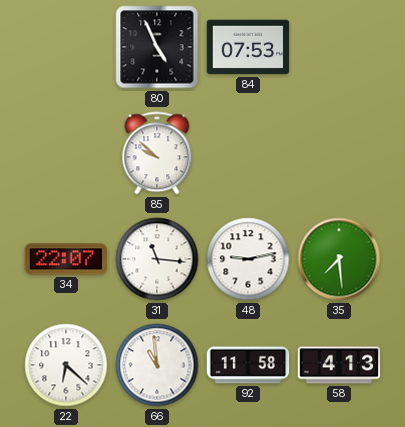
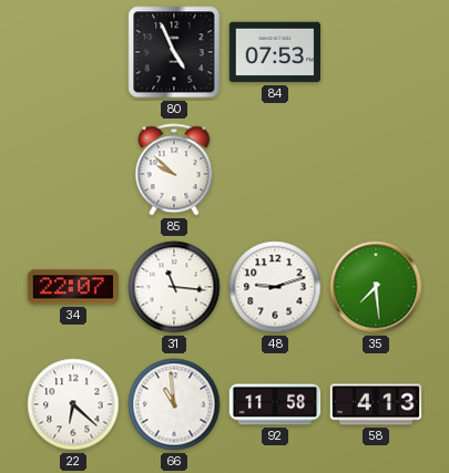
48: 9:13 -> 9:12 (275, 287)
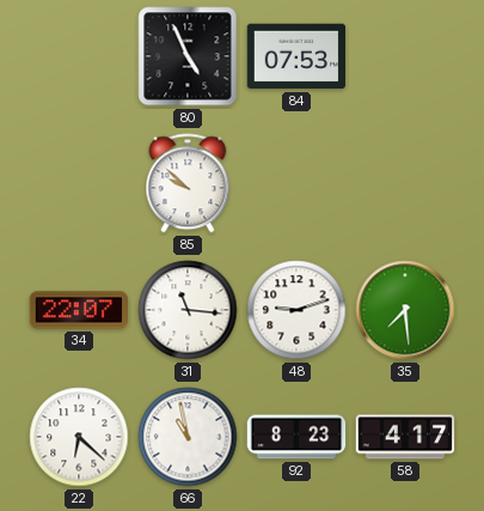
66: 10:59 -> 10:58 (188, 437)
92: 11:58 -> 8:23 (296, 437)
58: 4:13 -> 4:17 (405, 437)
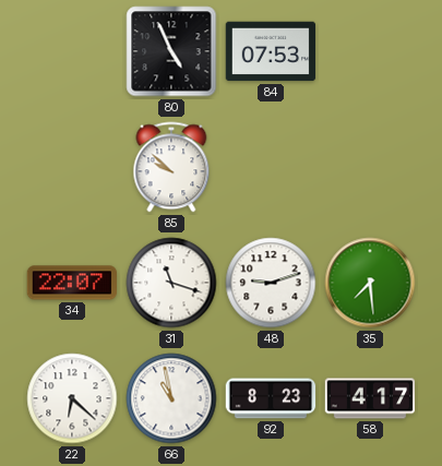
31: 11:16 -> 11:18 (171, 283)
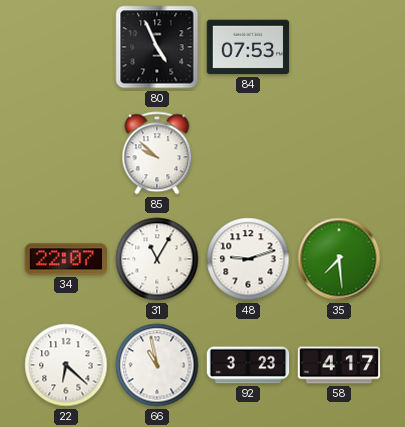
31: 11:18 -> 11:05 (157, 259)
92: 8:23 -> 3:23 (248, 365)
